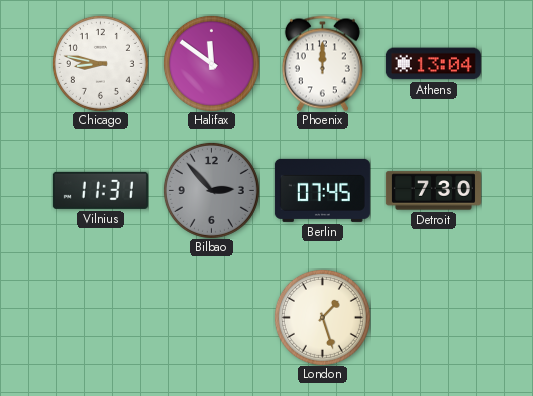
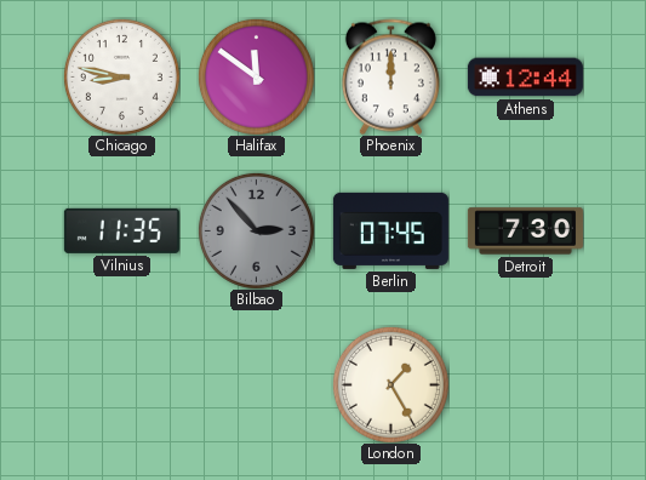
Athens: 13:04 -> 12:44 (525, 78)
Vilnius: 11:31 -> 11:35 (121, 230)
London: 1:27 -> 1:25 (390, 384)
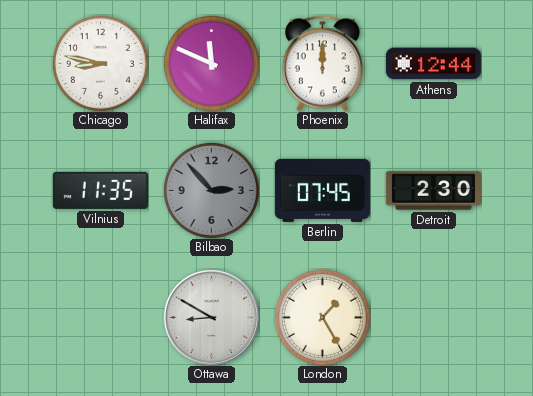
Halifax: 11:51 -> 11:49 (211, 63)
Detroit: 7:30 -> 2:30 (433, 191)
Ottawa: none -> 8:50 (211, 317)
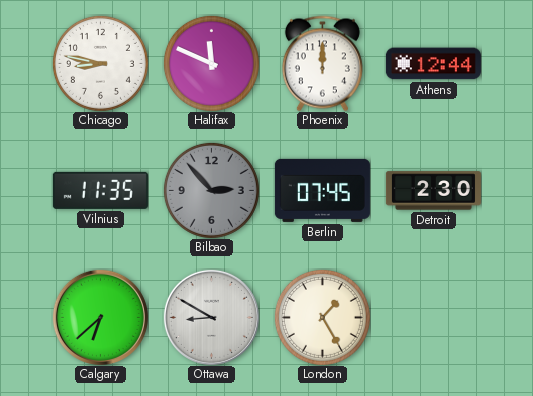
Calgary: none -> 6:38 (100, 317)
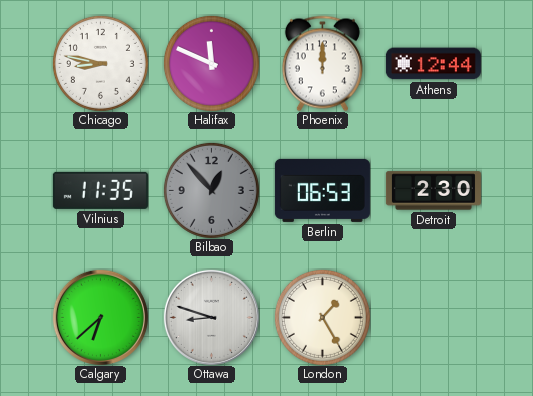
Bilbao: 2:53 -> 12:53 (211, 190)
Berlin: 07:45 -> 06:53 (322, 190)
Ottawa: 8:50 -> 8:48 (211, 317)
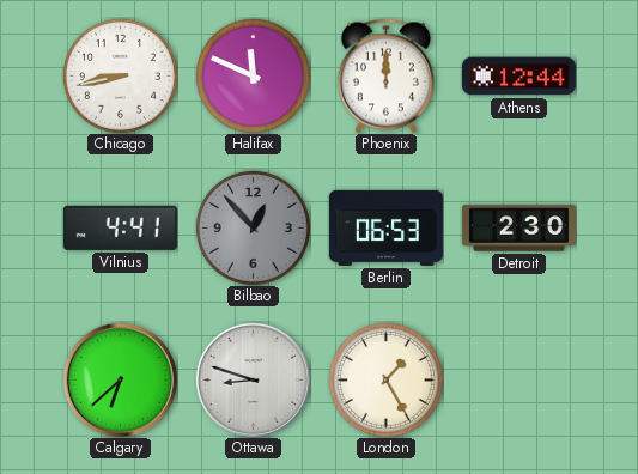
Chicago: 8:47 -> 8:43 (120, 75)
Vilnius: 11:35 -> 4:41 (120, 227)
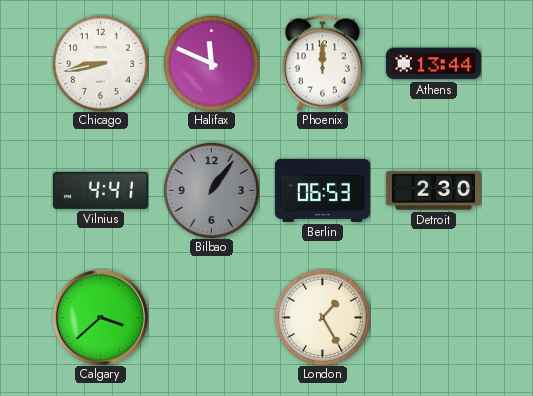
Athens: 12:44 -> 13:44 (433, 64)
Bilbao: 12:53 -> 1:06 (211, 190)
Calgary: 6:38 -> 3:38 (100, 317)
Ottawa: 8:48 -> none (253, 379)
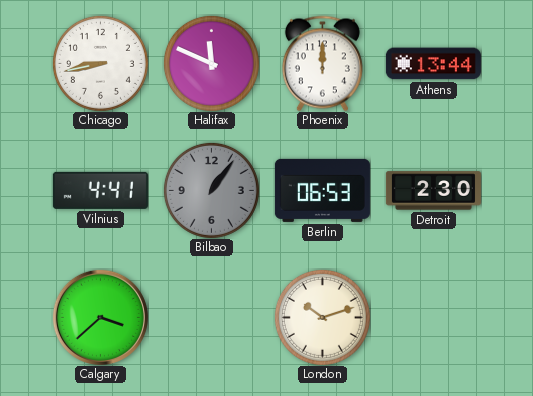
London: 1:25 -> 10:12 (322, 317)
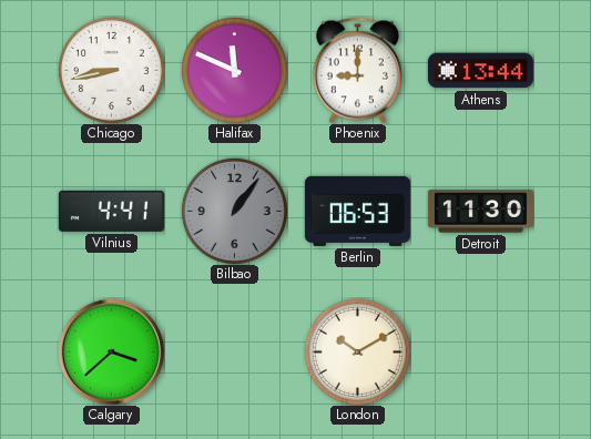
Phoenix: 12:00 -> 9:00 (357, 70)
Detroit: 2:30 -> 11:30 (480, 212)
London: 10:12 -> 10:10 (357, 351)
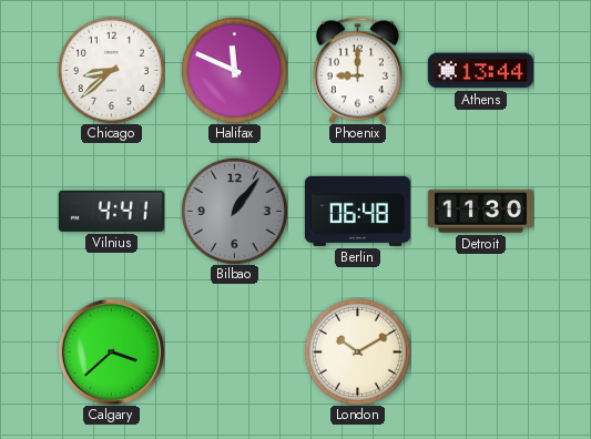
Chicago: 8:43 -> 8:38 (111, 70)
Berlin: 06:53 -> 06:48 (357, 211)
